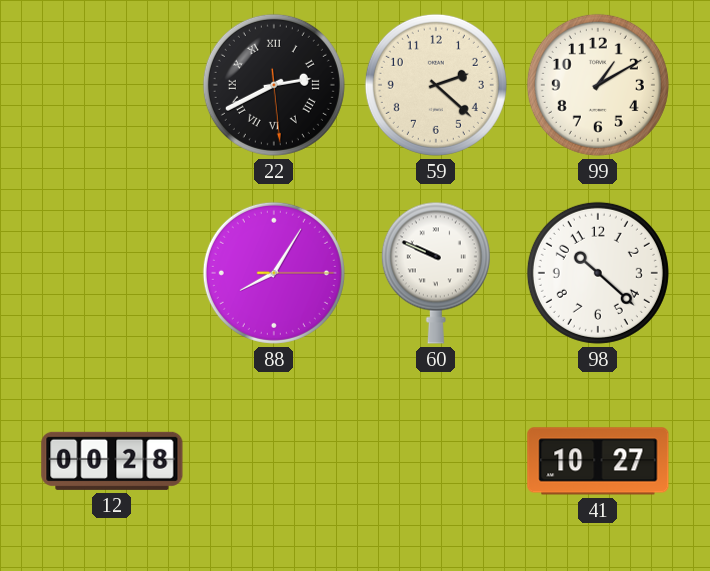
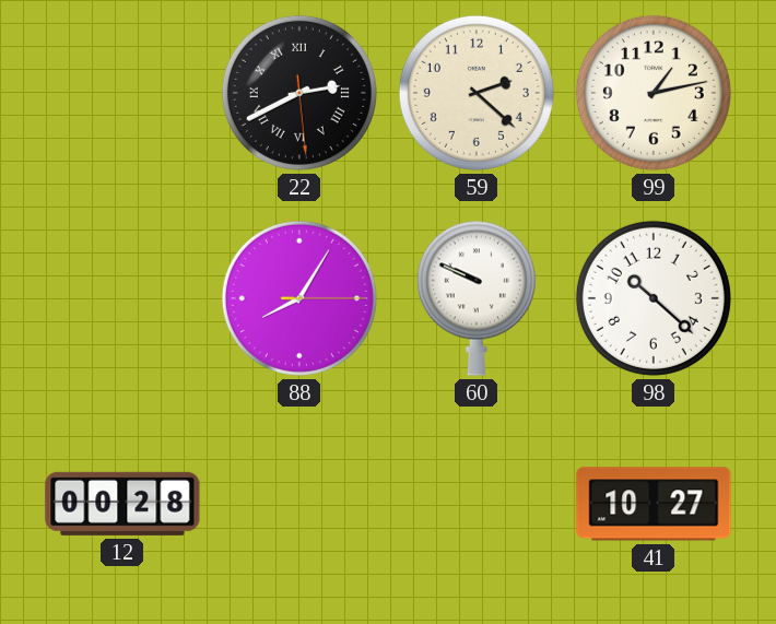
99: 1:10 -> 1:13 (654, 93)
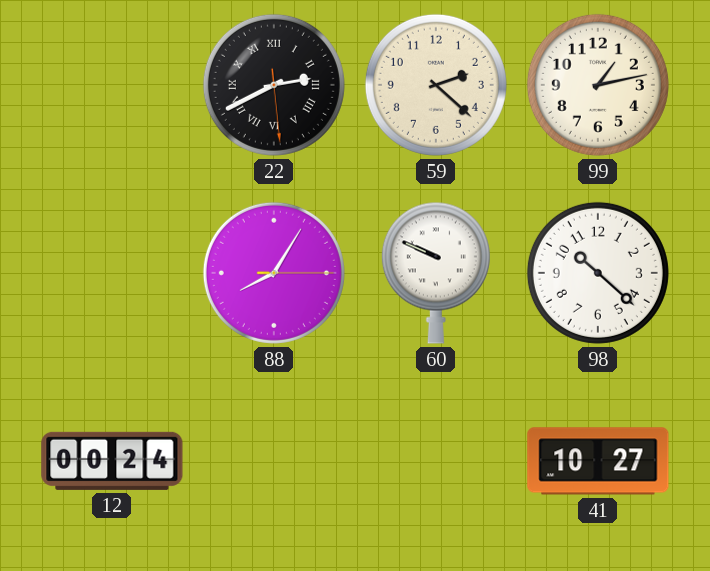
12: 00:28 -> 00:24 (112, 461)
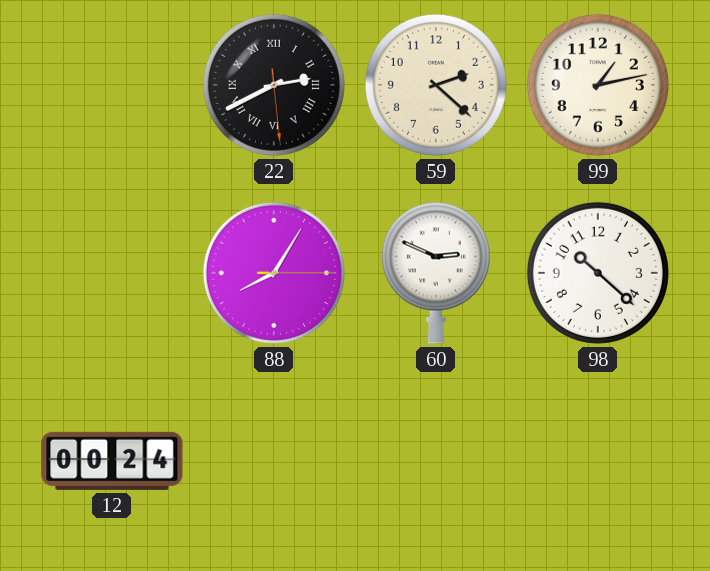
60: 9:49 -> 2:49 (436, 273)
41: 10:27 -> none (598, 461)
